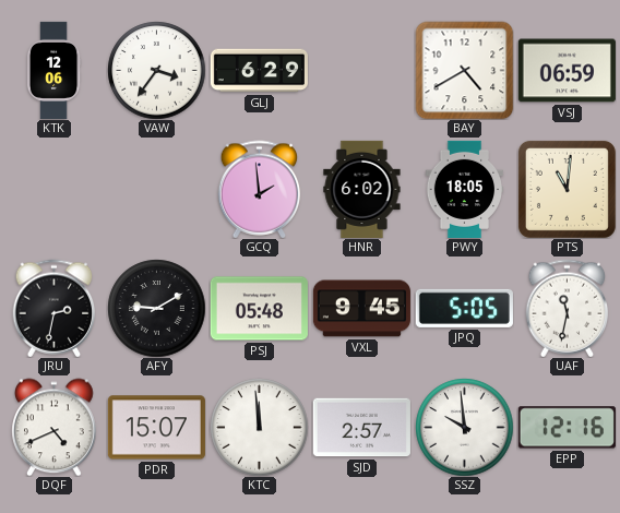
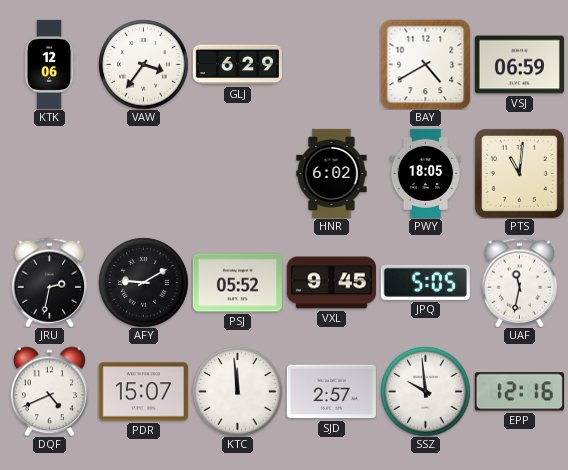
GCQ: 1:59 -> none (260, 189)
PSJ: 05:48 -> 05:52 (237, 283)
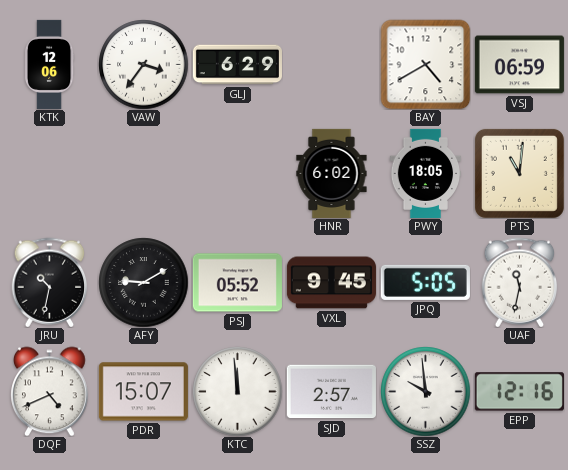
JRU: 2:32 -> 10:32 (50, 282)
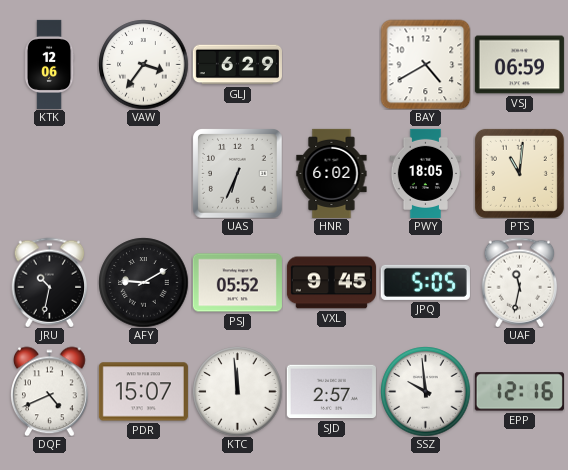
UAS: none -> 6:34 (238, 174)
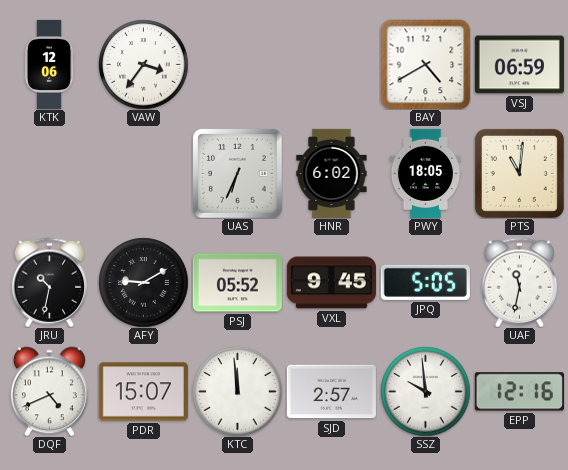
GLJ: 6:29 -> none (237, 65)
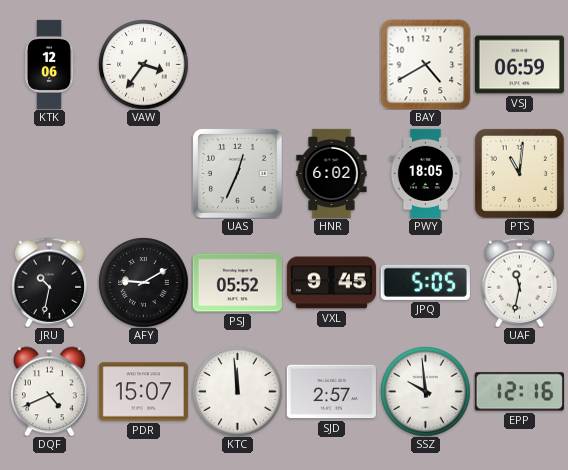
UAS: 6:34 -> 12:34 (238, 174)
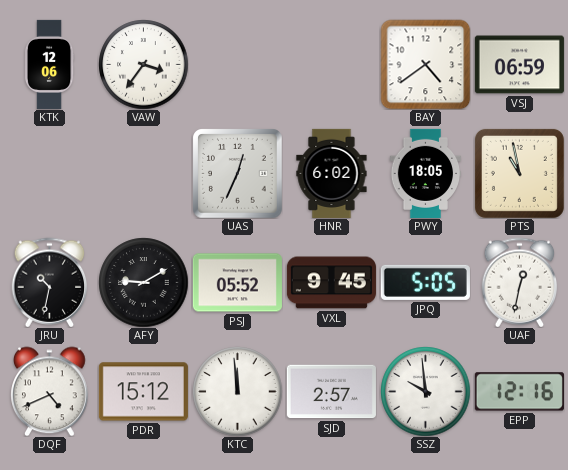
BAY: 4:40 -> 4:39 (425, 64)
PTS: 11:01 -> 10:58 (519, 173)
UAF: 11:32 -> 12:32 (520, 282)
PDR: 15:07 -> 15:12 (143, 392)
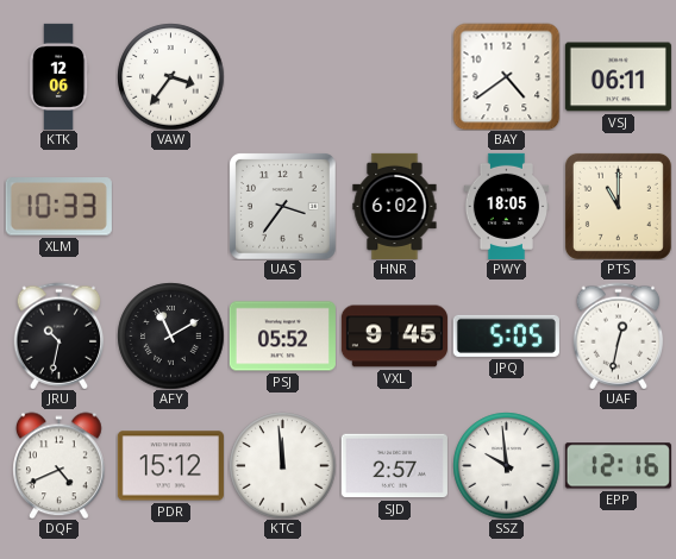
VSJ: 06:59 -> 06:11 (618, 77)
XLM: none -> 10:33 (58, 207)
UAS: 12:34 -> 3:36 (283, 207)
PTS: 10:58 -> 11:00 (618, 206)
AFY: 9:10 -> 11:10 (170, 335)
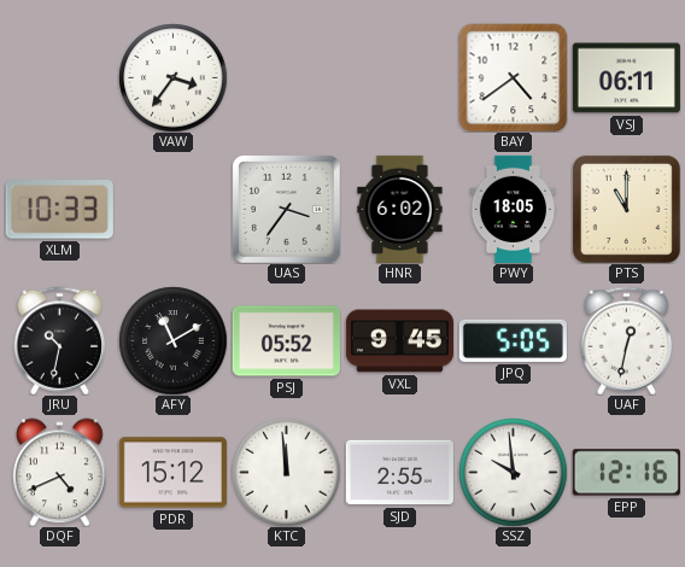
KTK: 12:06 -> none (58, 76)
SJD: 2:57 -> 2:55 (399, 473)
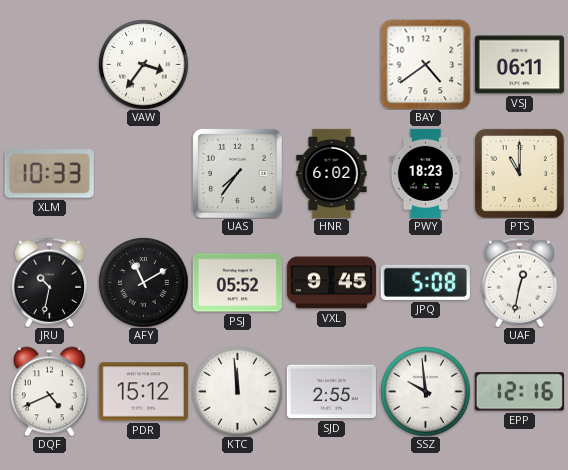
UAS: 3:36 -> 7:36 (238, 174)
PWY: 18:05 -> 18:23 (426, 173)
JPQ: 5:05 -> 5:08 (425, 282)
